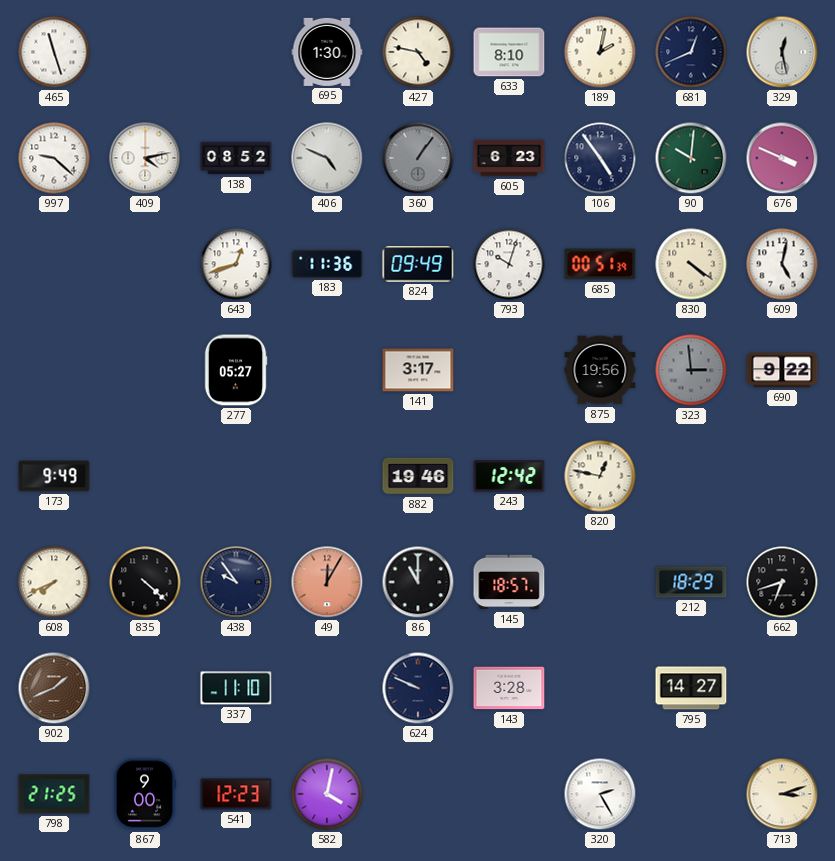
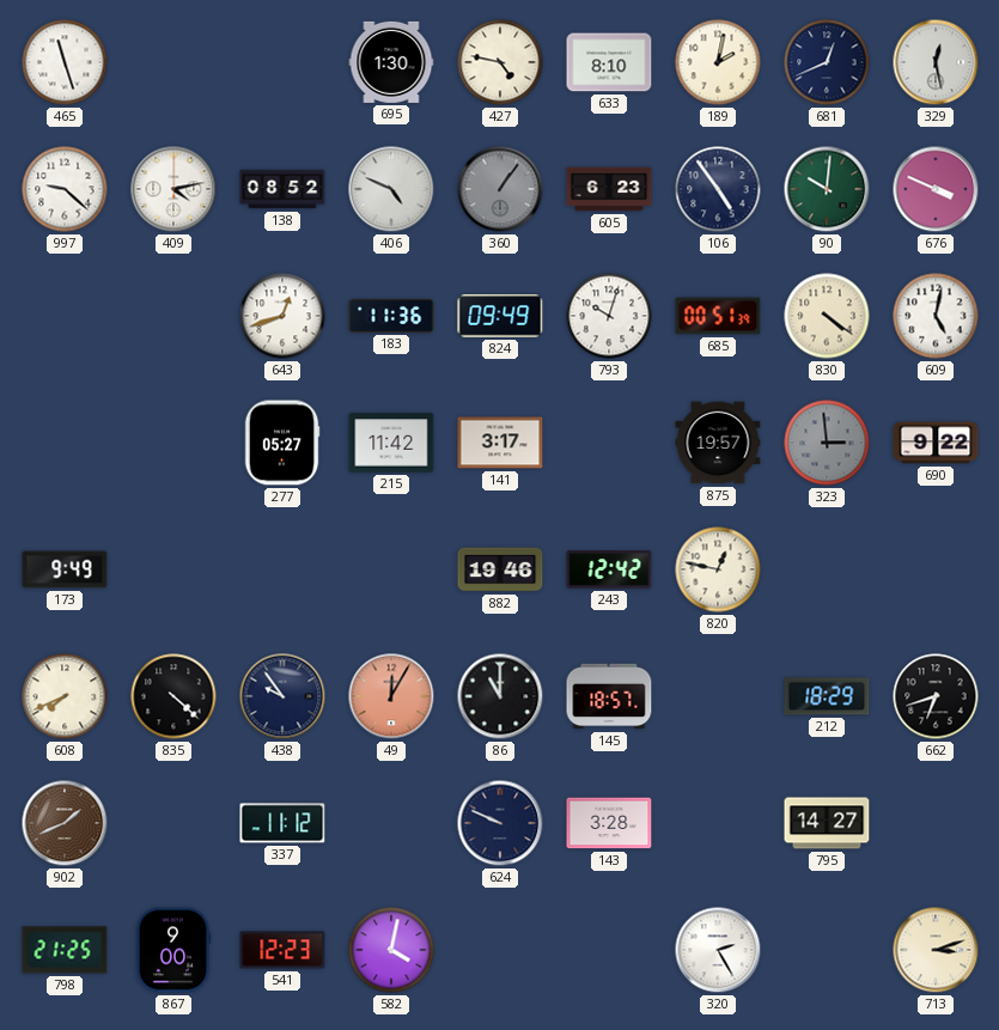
215: none -> 11:42 (391, 443)
875: 19:56 -> 19:57 (718, 443)
337: 11:10 -> 11:12 (282, 823)
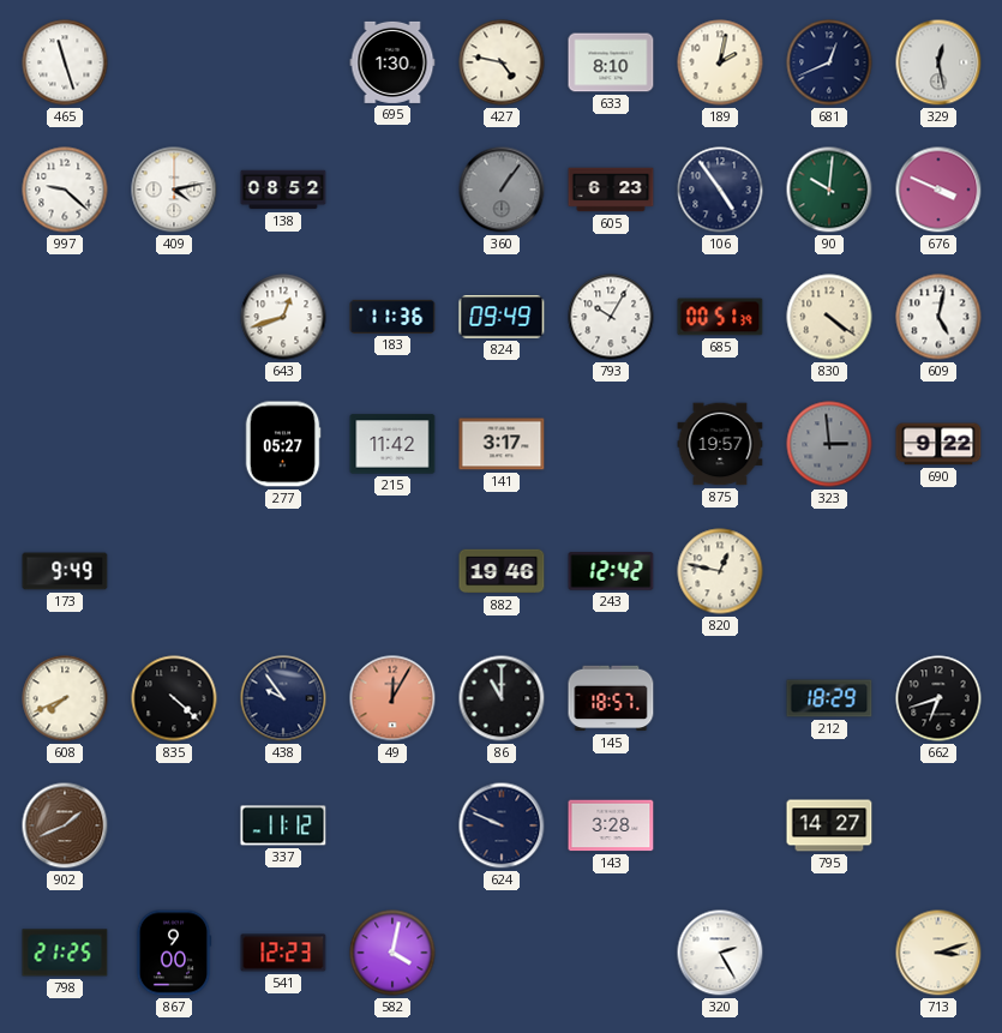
406: 4:49 -> none (391, 189)
793: 10:03 -> 10:05 (611, 317)
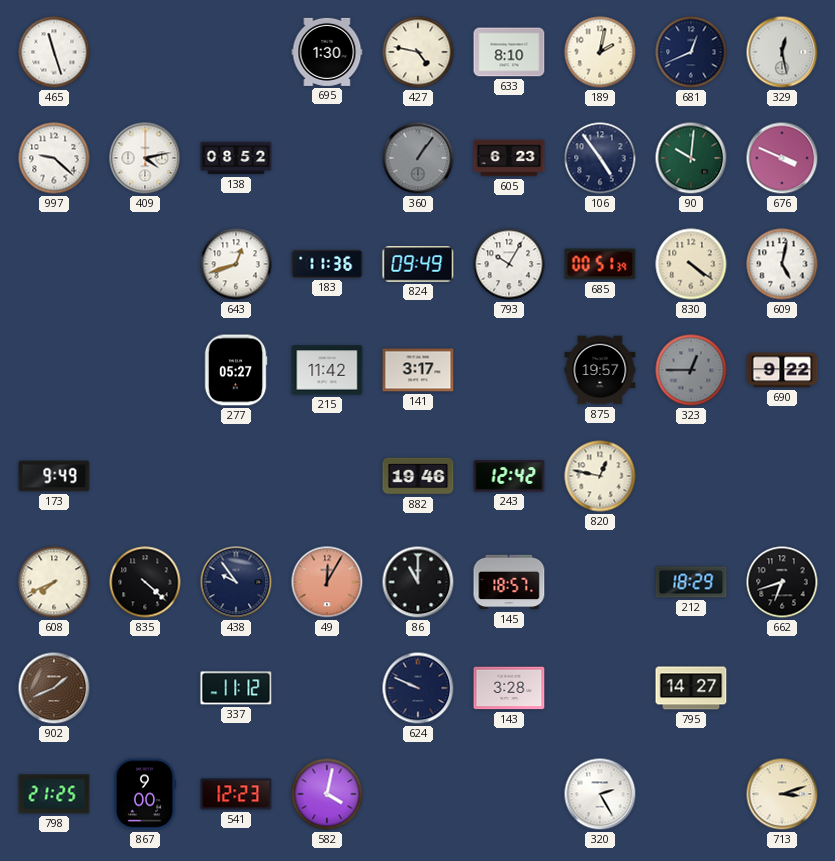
323: 2:59 -> 12:45 (691, 370)
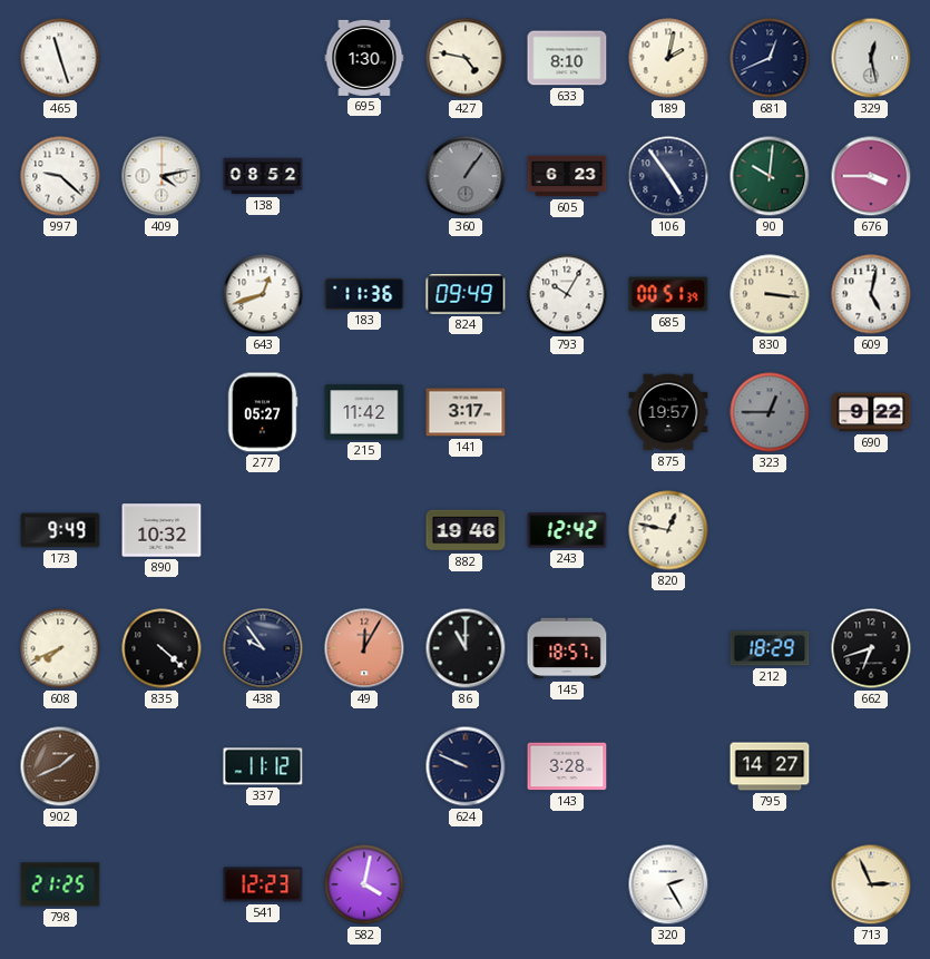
676: 3:49 -> 3:45 (871, 176)
830: 4:21 -> 3:16 (770, 294)
890: none -> 10:32 (161, 530)
867: 9:00 -> none (145, 794)
713: 3:12 -> 2:56 (871, 884)
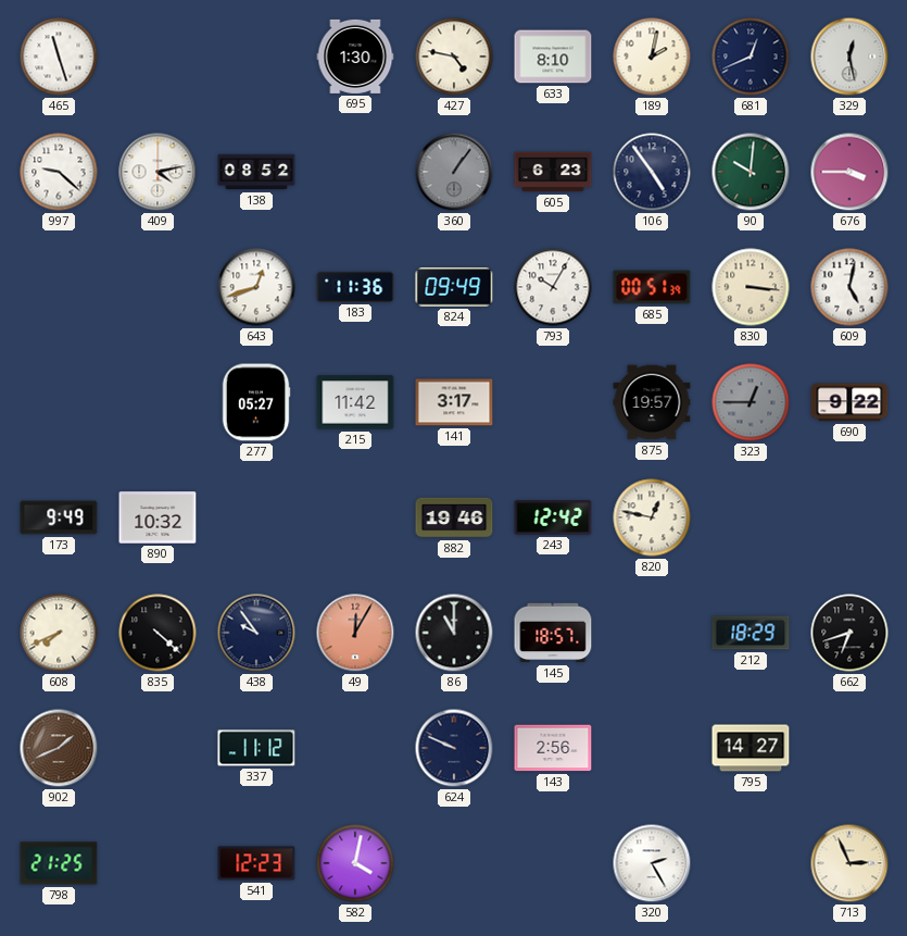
143: 3:28 -> 2:56 (553, 748)
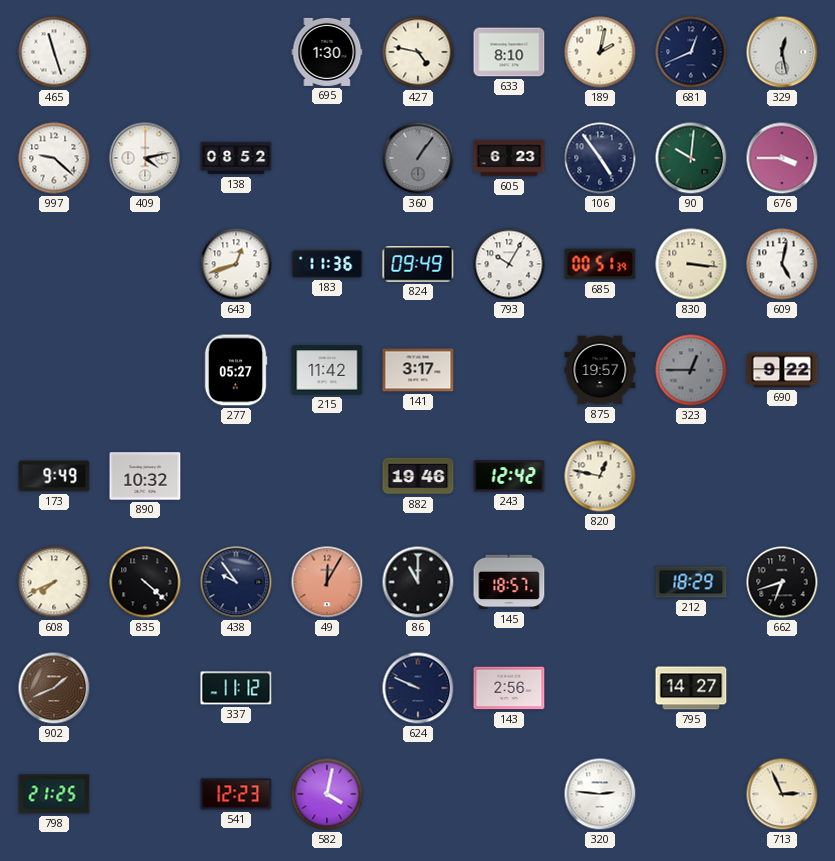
320: 2:25 -> 2:46 (600, 794)
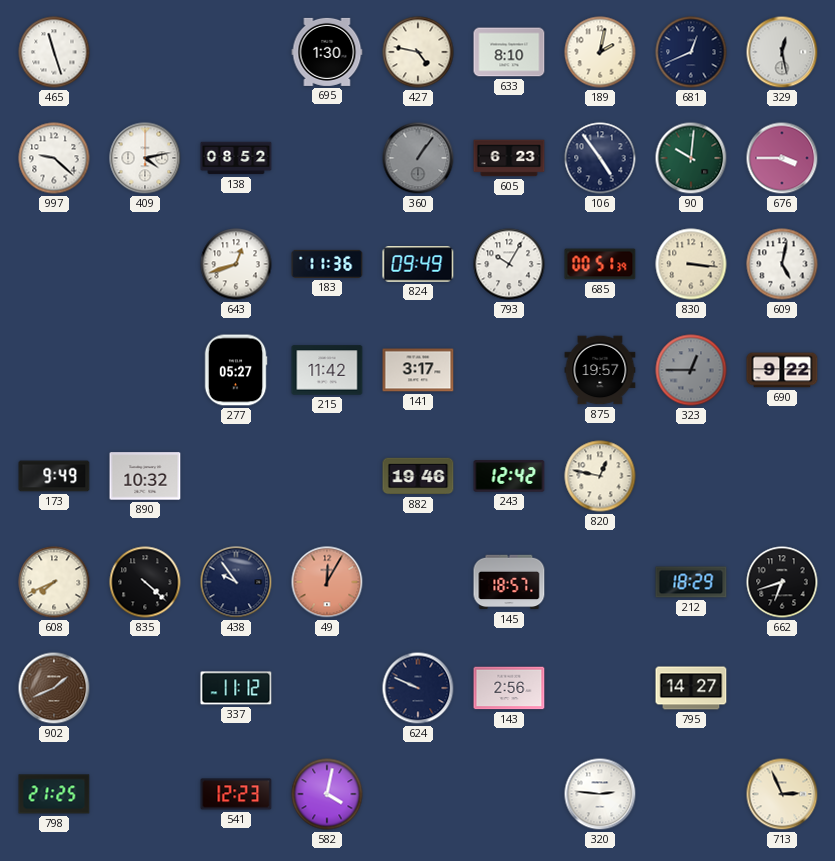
86: 11:00 -> none (418, 582)
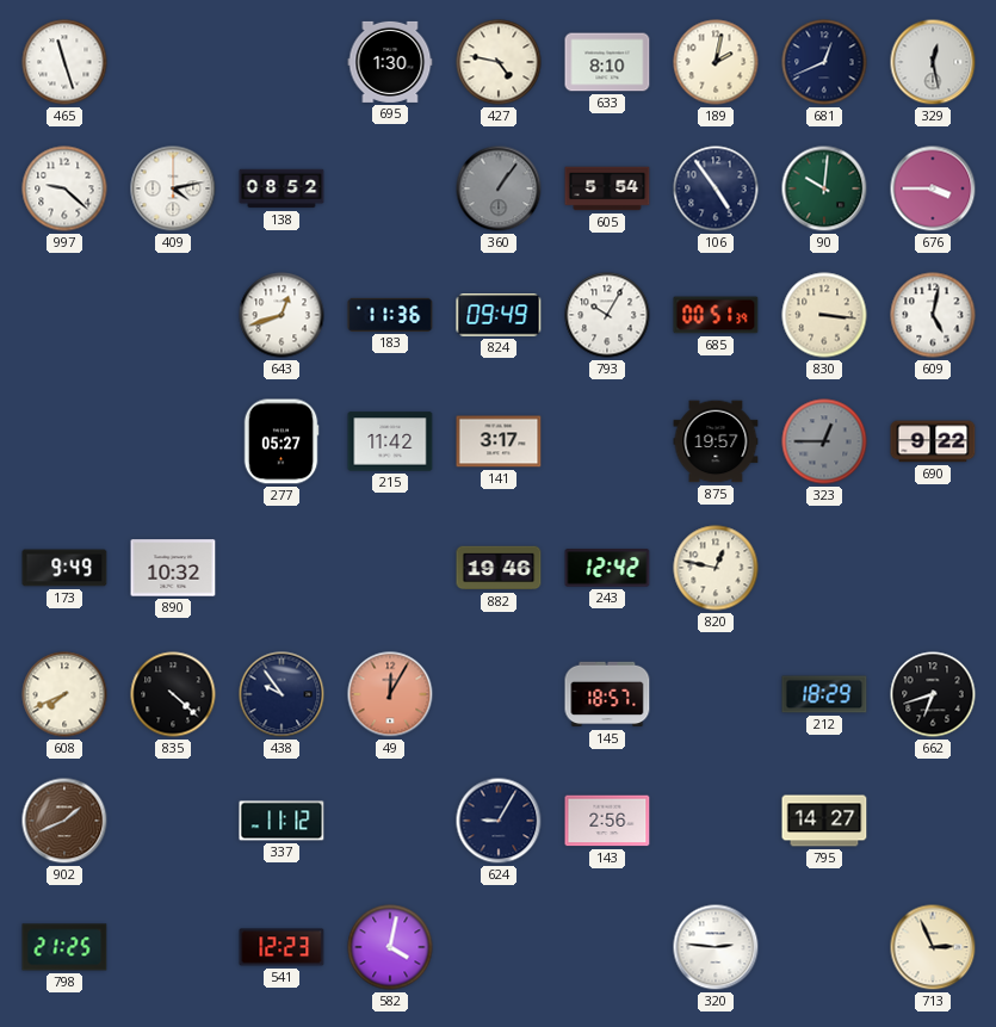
605: 6:23 -> 5:54 (607, 188)
624: 9:49 -> 9:05 (499, 821)
